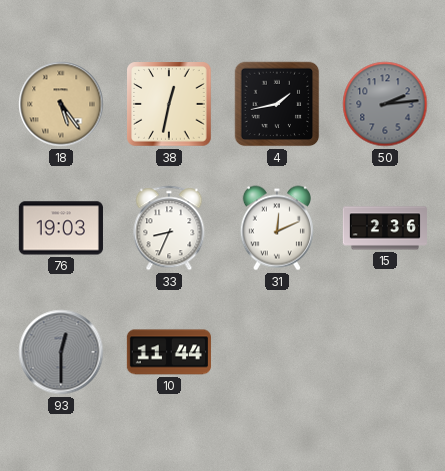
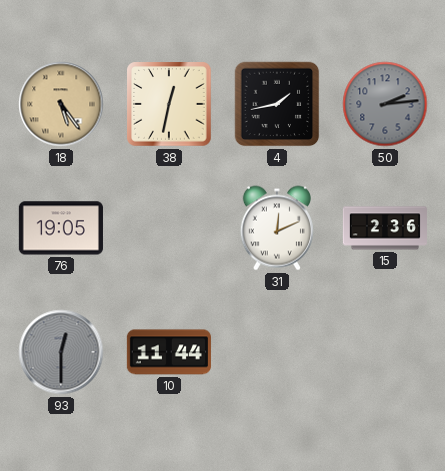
76: 19:03 -> 19:05 (61, 228)
33: 8:34 -> none (169, 228)
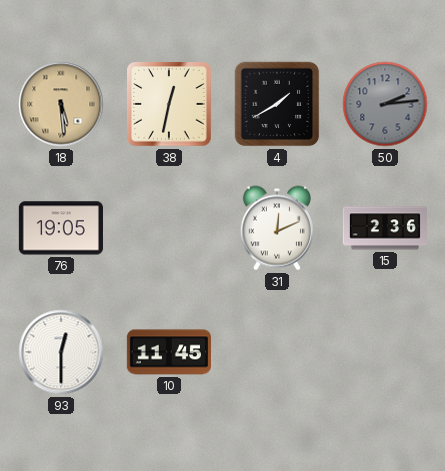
18: 5:24 -> 5:29 (61, 104)
4: 1:43 -> 1:40 (277, 104)
93 dial: grey -> white (61, 352)
10: 11:44 -> 11:45 (169, 352)
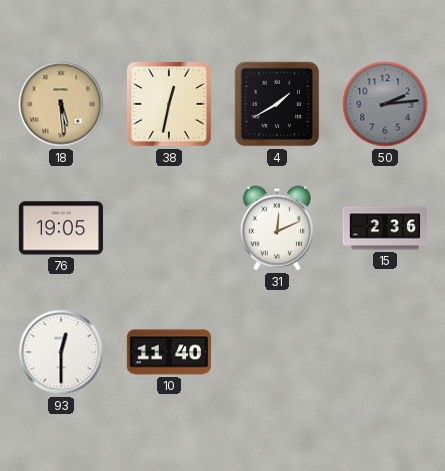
10: 11:45 -> 11:40 (169, 352)
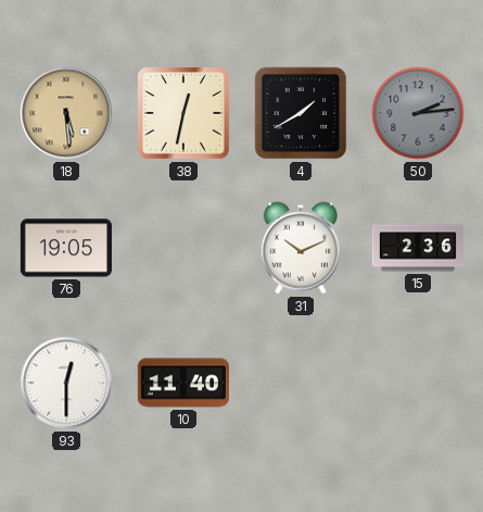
31: 12:11 -> 10:11 (301, 248)
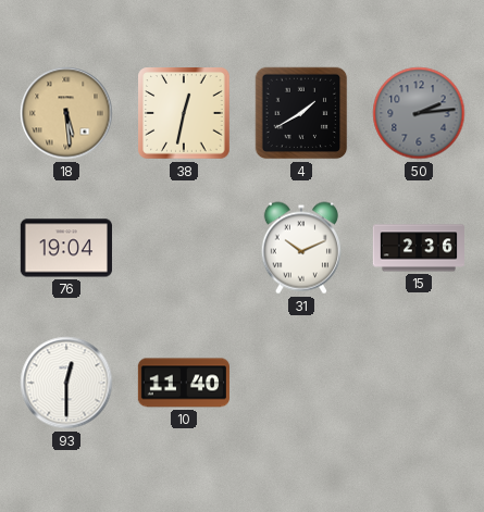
76: 19:05 -> 19:04 (66, 248)
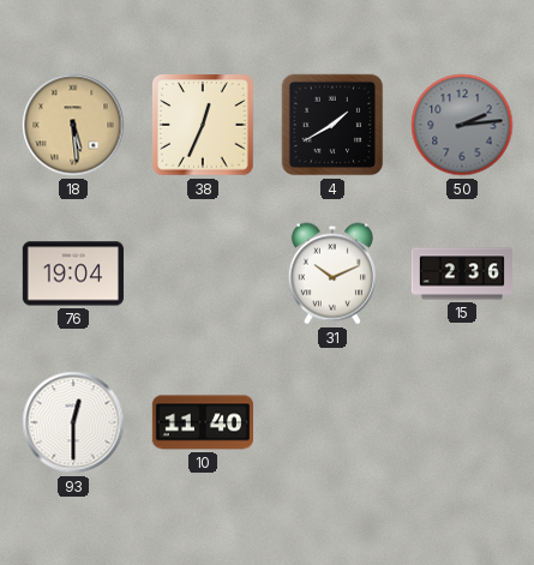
38: 12:32 -> 12:34 (203, 125)
